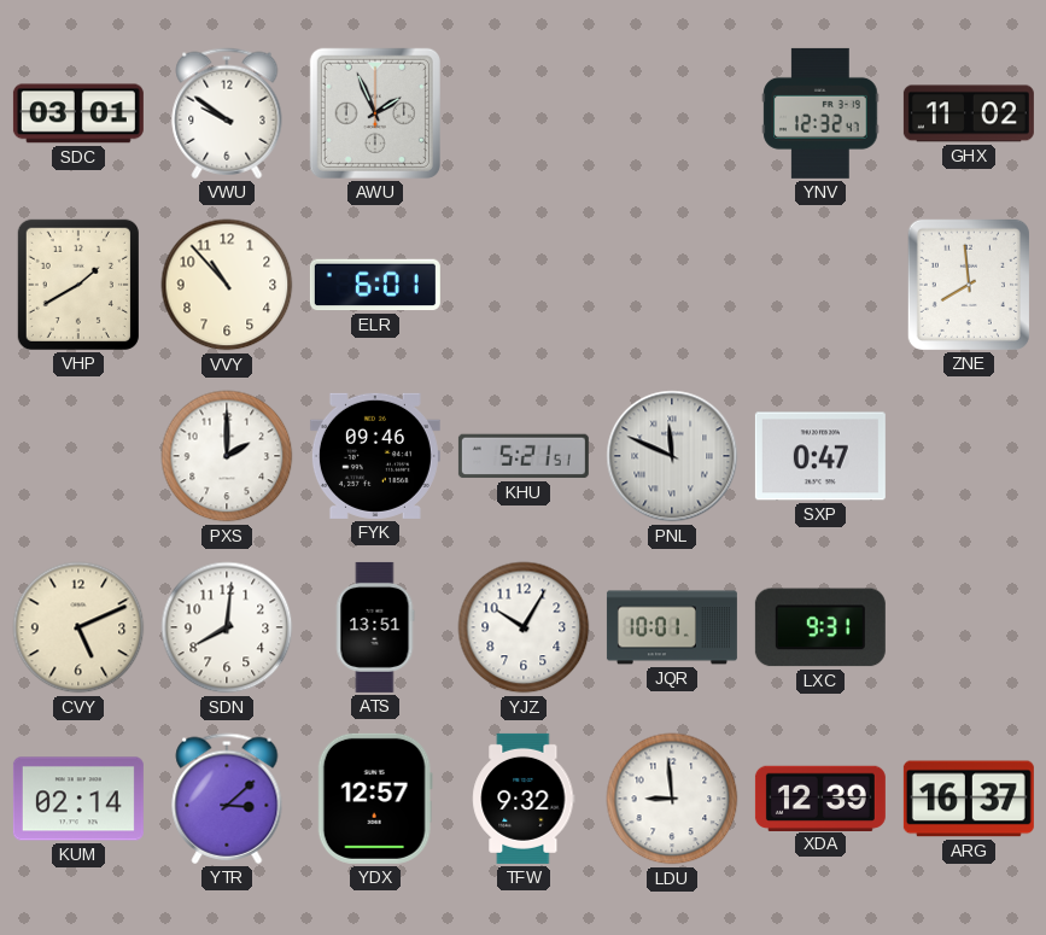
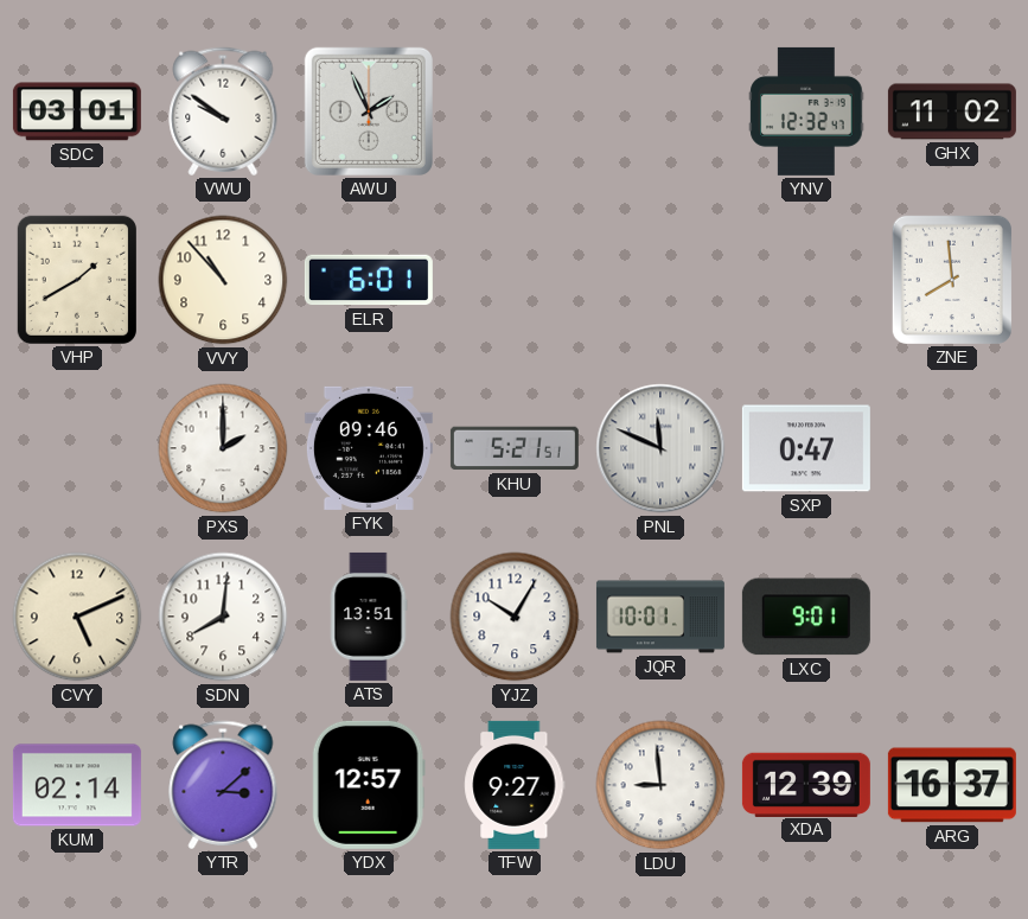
LXC: 9:31 -> 9:01 (806, 617)
TFW: 9:32 -> 9:27 (515, 785)
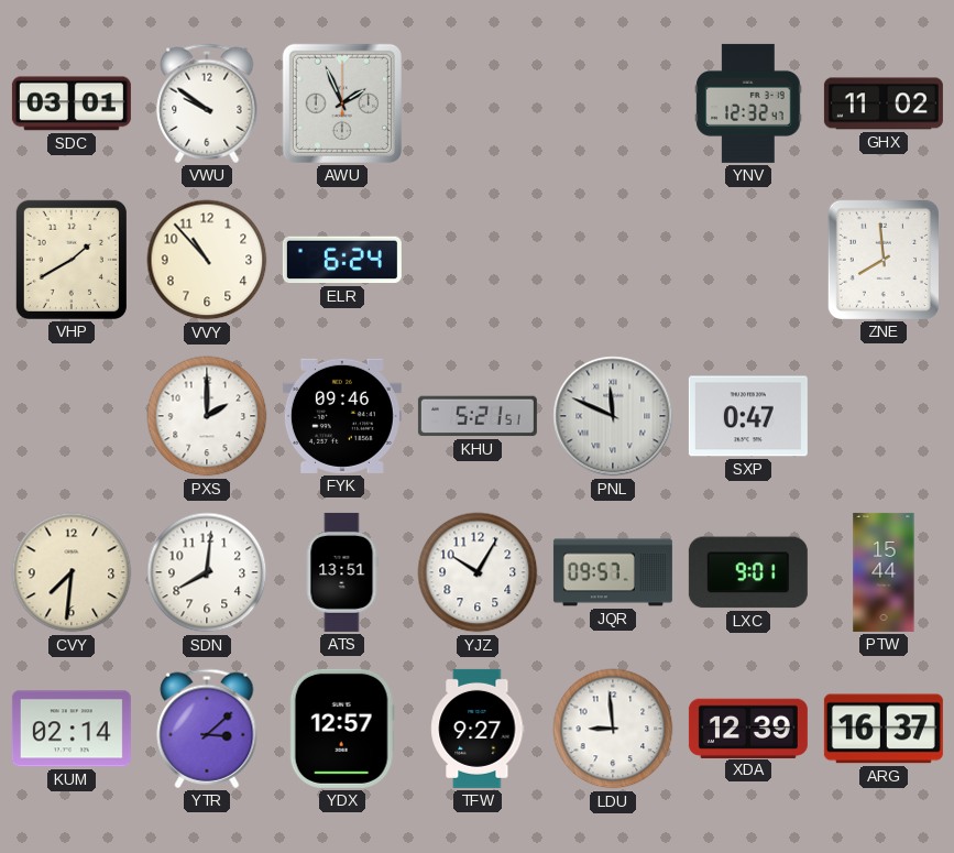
ELR: 6:01 -> 6:24 (342, 260)
CVY: 5:11 -> 7:31 (72, 572)
JQR: 10:01 -> 09:57 (613, 572)
PTW: none -> 15:44 (884, 572)
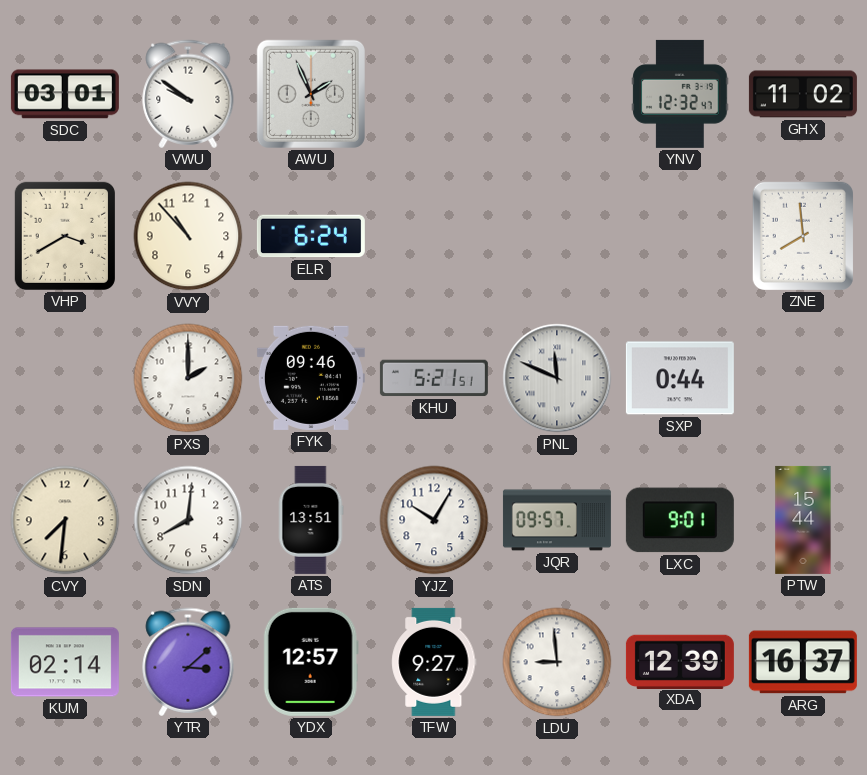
VHP: 1:40 -> 3:40 (65, 236)
SXP: 0:47 -> 0:44 (680, 378)
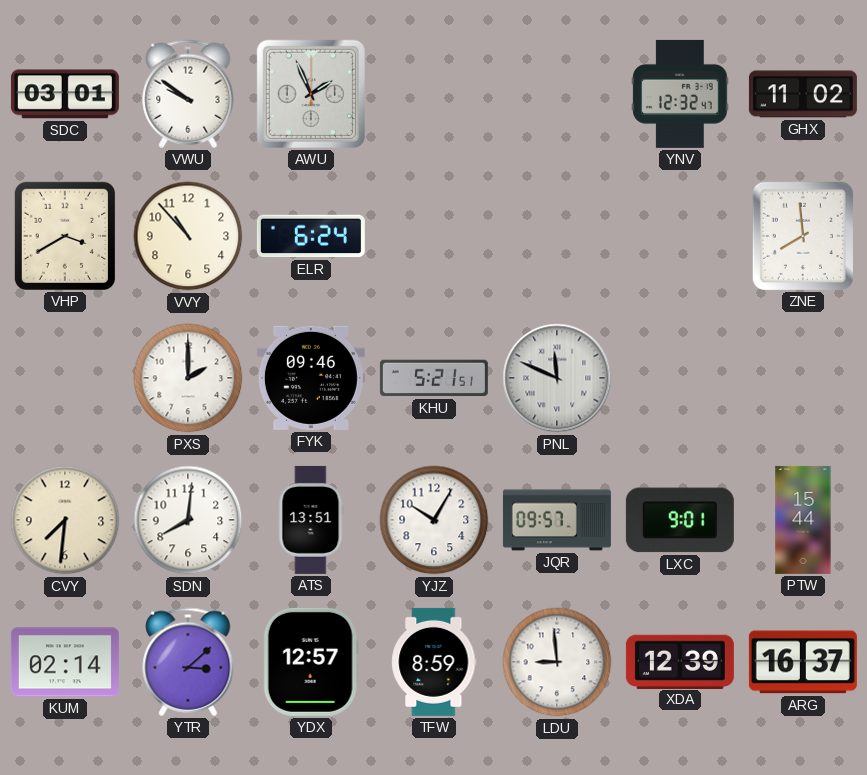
SXP: 0:44 -> none (680, 378)
TFW: 9:27 -> 8:59 (434, 662)
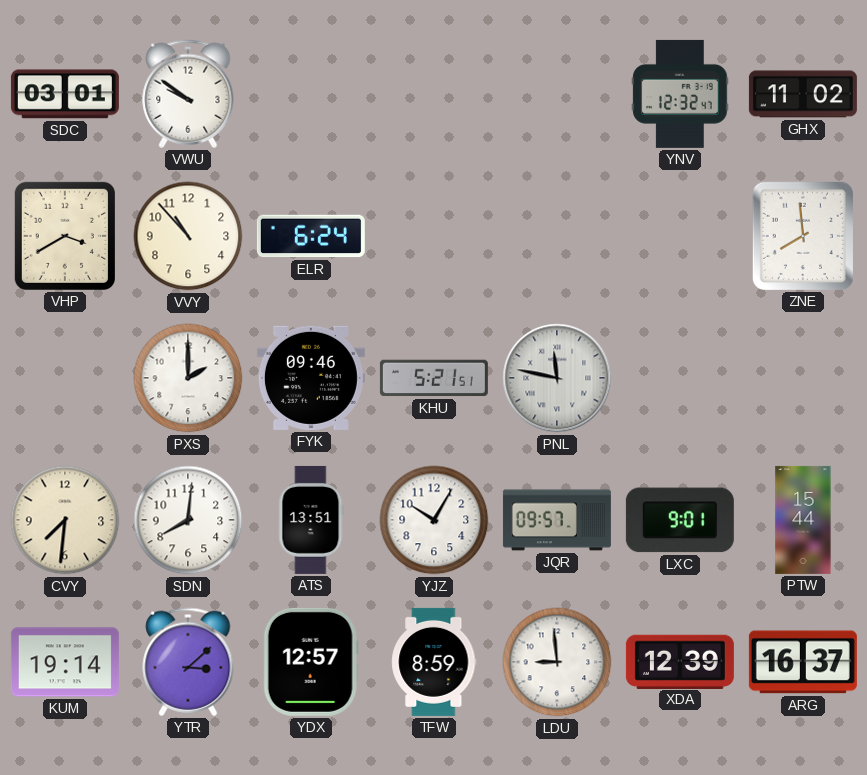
AWU: 1:56 -> none (311, 94)
PNL: 11:49 -> 11:47 (557, 378)
KUM: 02:14 -> 19:14 (65, 662)
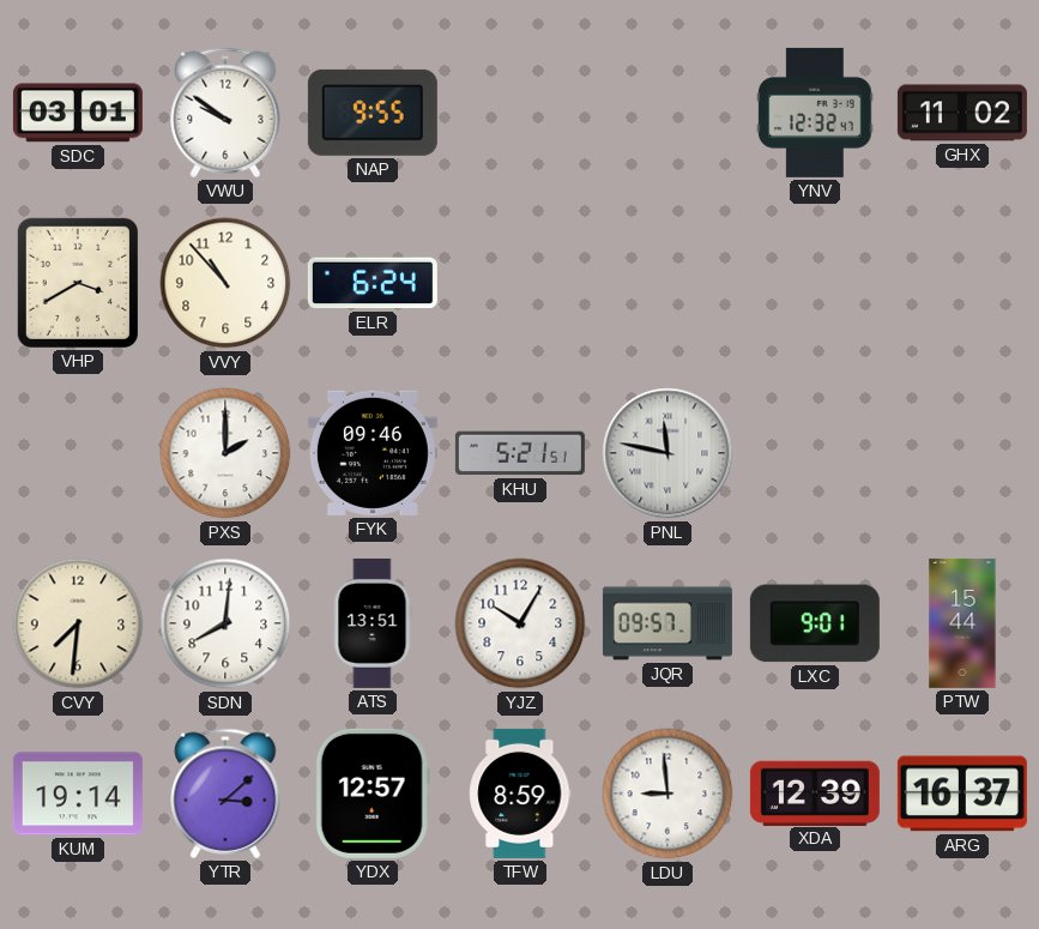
NAP: none -> 9:55 (373, 113)
ZNE: 7:59 -> none (803, 236)
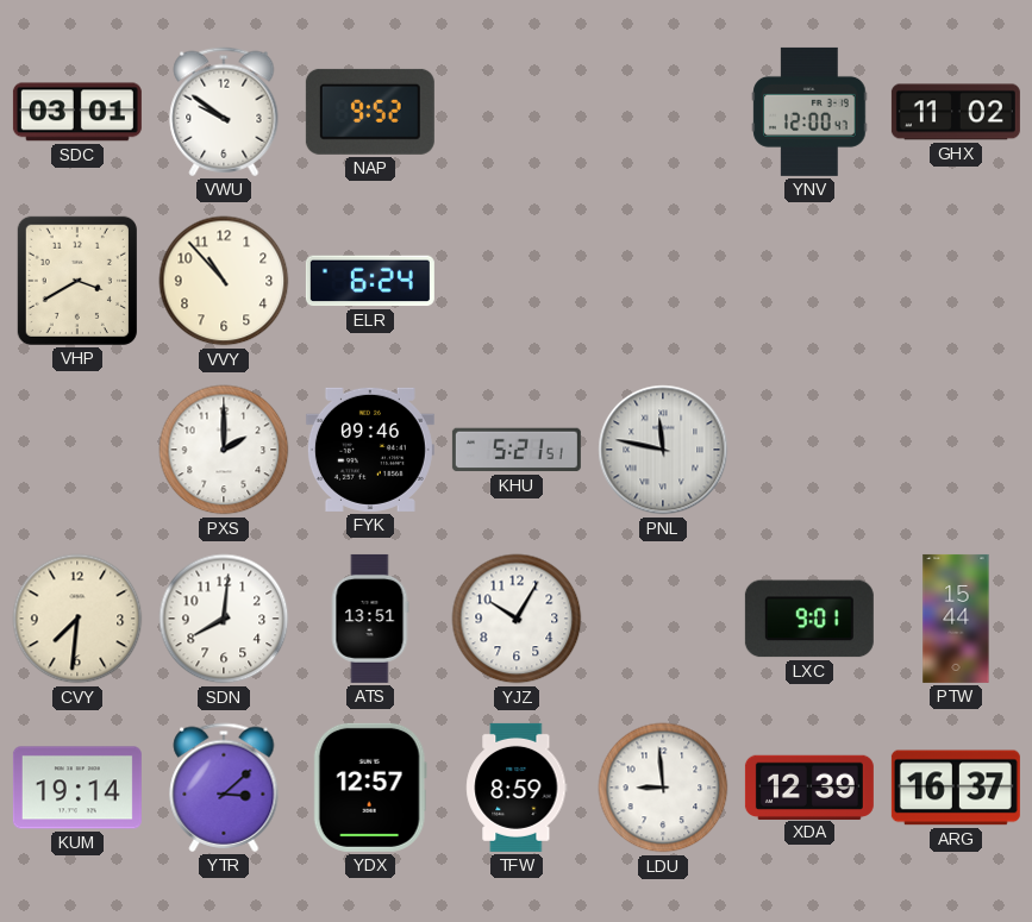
NAP: 9:55 -> 9:52 (370, 112)
YNV: 12:32 -> 12:00 (809, 112)
JQR: 09:57 -> none (668, 623)
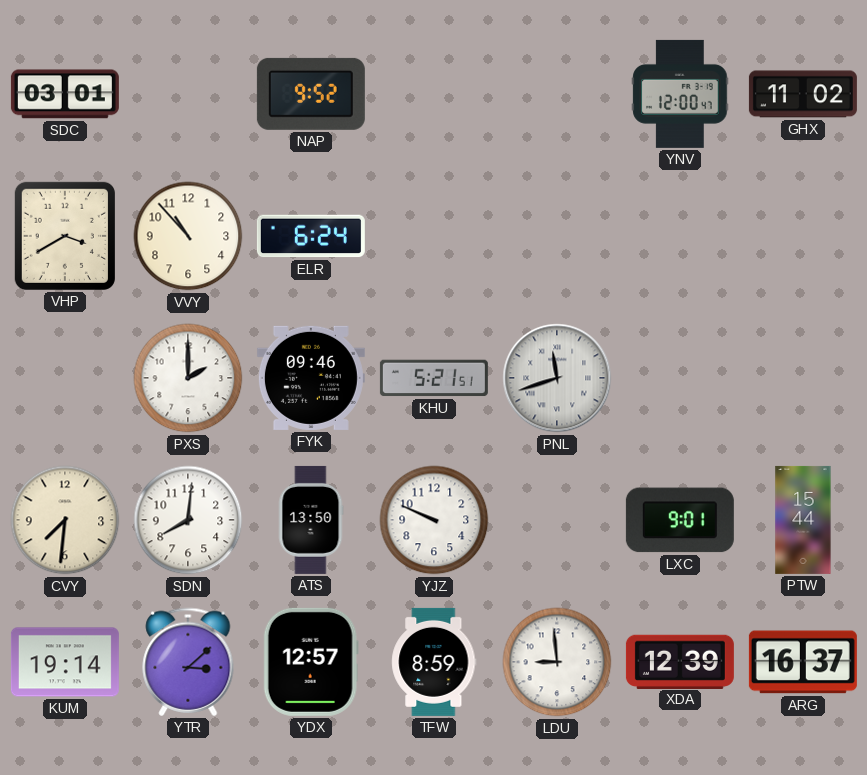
VWU: 9:51 -> none (224, 112)
PNL: 11:47 -> 11:42 (557, 378)
ATS: 13:51 -> 13:50 (311, 520)
YJZ: 10:05 -> 9:49 (434, 520)
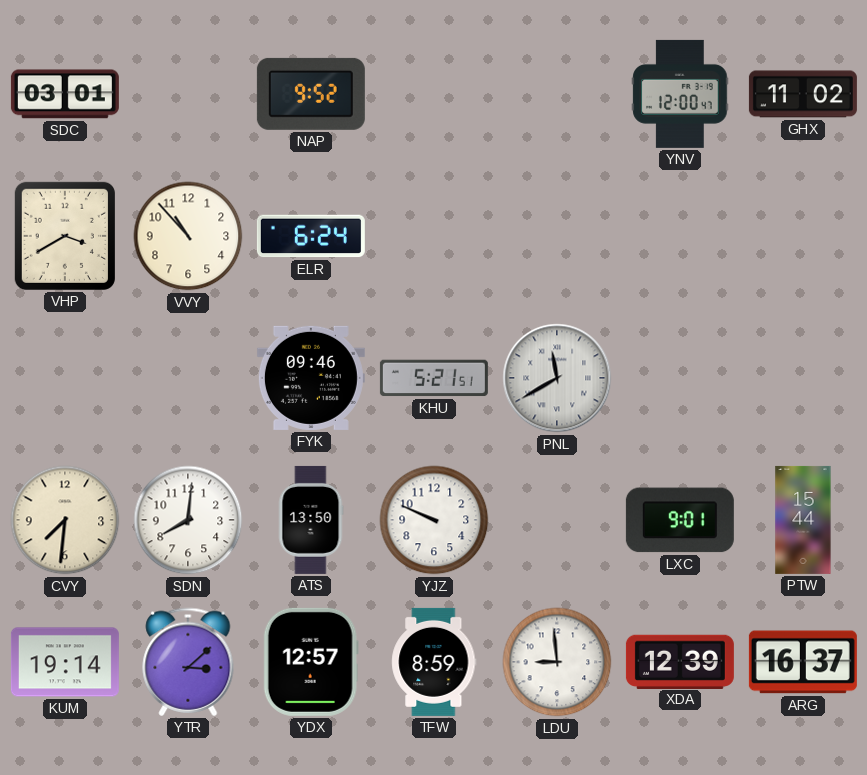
PXS: 2:00 -> none (188, 378)
PNL: 11:42 -> 11:40 (557, 378)
